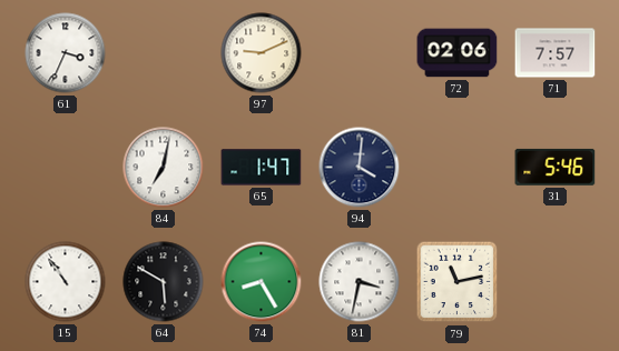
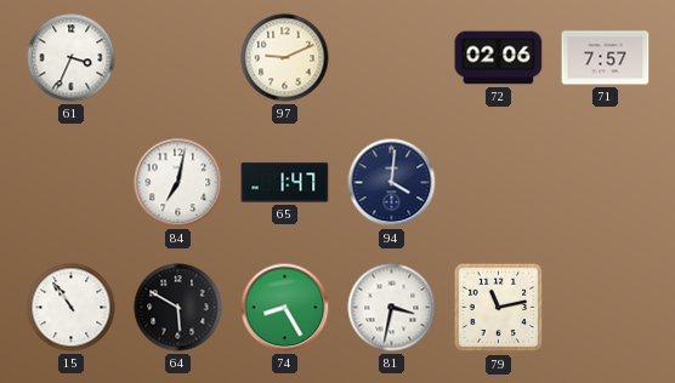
31: 5:46 -> none (556, 167)
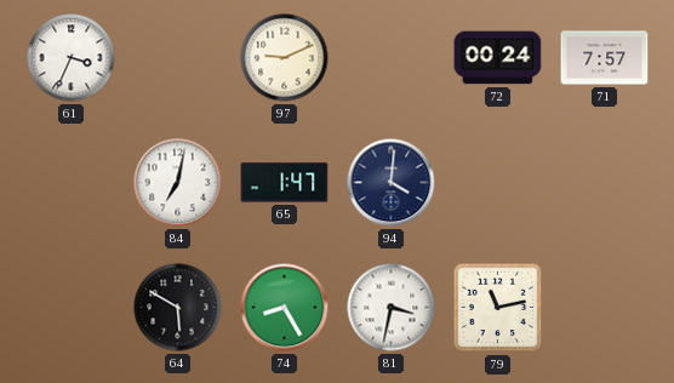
72: 02:06 -> 00:24 (498, 58)
15: 10:54 -> none (72, 308)
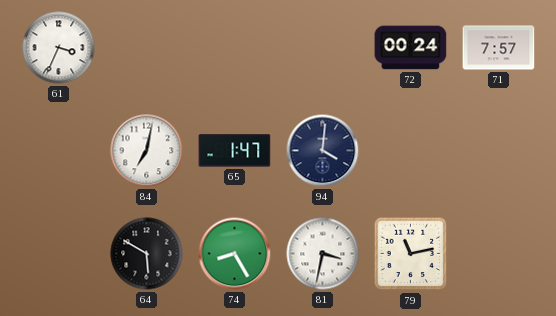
97: 9:11 -> none (285, 58)
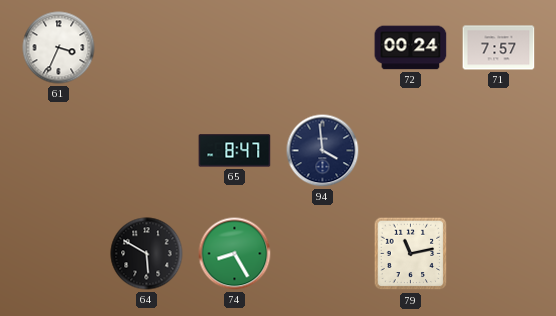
84: 7:02 -> none (147, 151)
65: 1:47 -> 8:47 (235, 151)
94: 4:01 -> 3:59 (323, 151)
81: 3:32 -> none (323, 254)
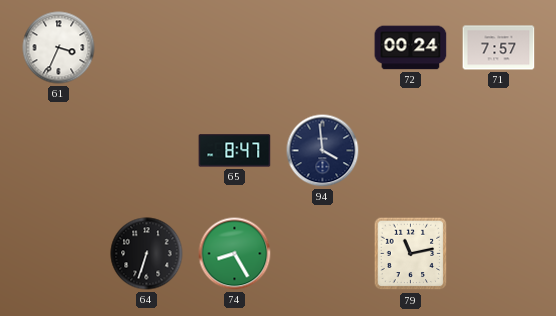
64: 5:50 -> 6:33 (147, 254)
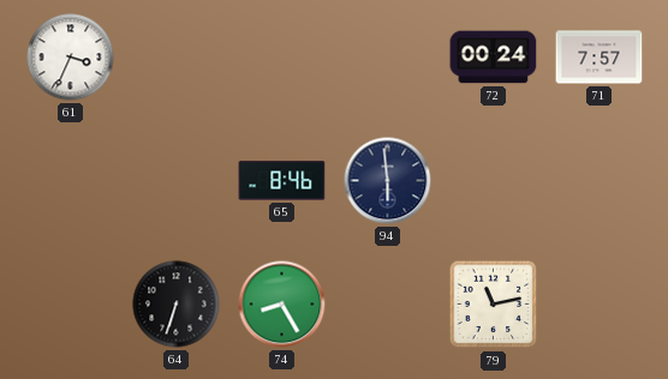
65: 8:47 -> 8:46 (282, 181)
94: 3:59 -> 5:59 (388, 181)
